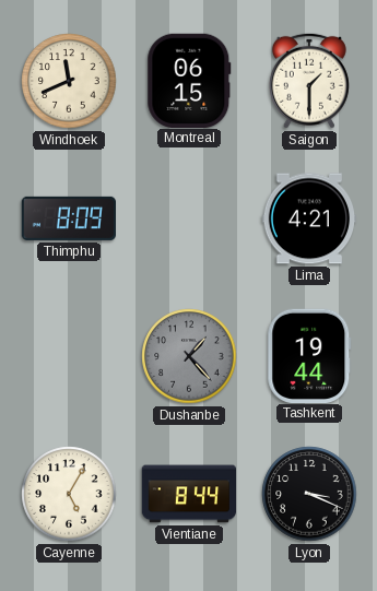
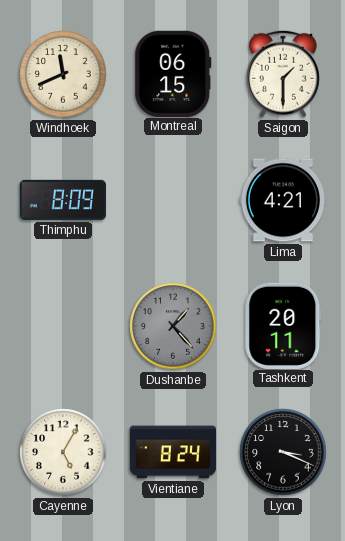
Tashkent: 19:44 -> 20:11 (283, 325)
Vientiane: 8:44 -> 8:24 (173, 452)
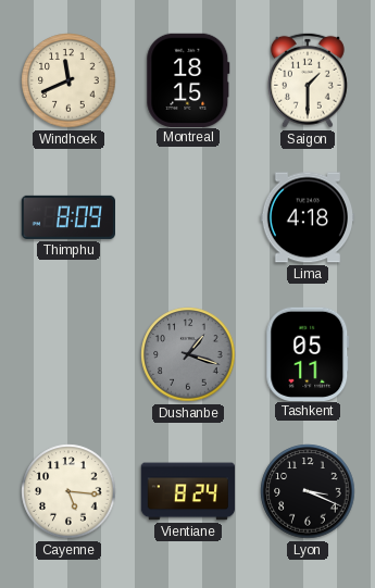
Montreal: 06:15 -> 18:15 (188, 79)
Lima: 4:21 -> 4:18 (307, 217)
Dushanbe: 1:23 -> 1:18 (188, 354)
Tashkent: 20:11 -> 05:11 (308, 353)
Cayenne: 5:05 -> 5:16 (68, 491)
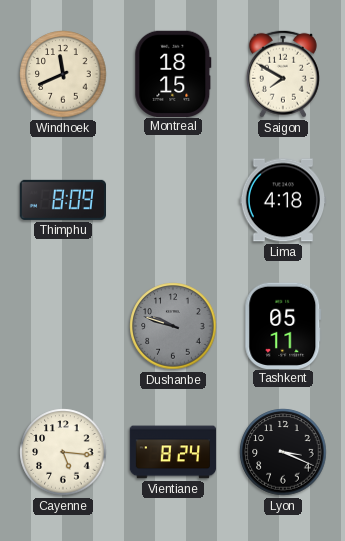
Saigon: 1:30 -> 7:50 (283, 74)
Dushanbe: 1:18 -> 9:48 (173, 326)
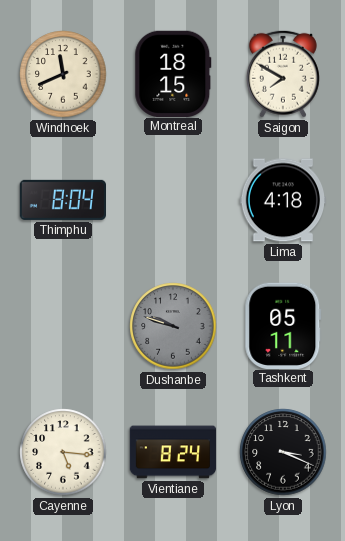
Thimphu: 8:09 -> 8:04 (62, 200)
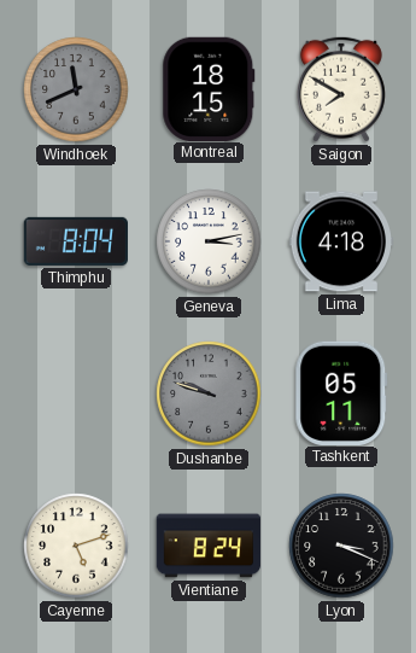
Windhoek dial: cream -> grey (76, 89)
Geneva: none -> 3:13 (209, 241)
Cayenne: 5:16 -> 5:12 (76, 546)
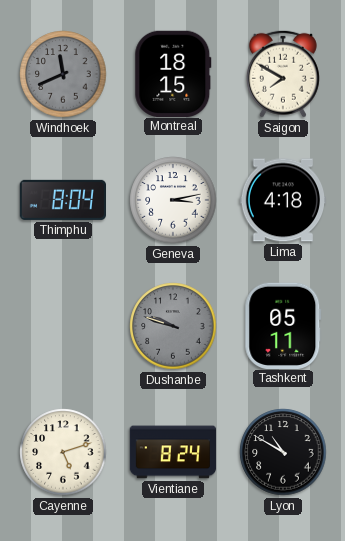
Lyon: 3:19 -> 10:50 (283, 452)
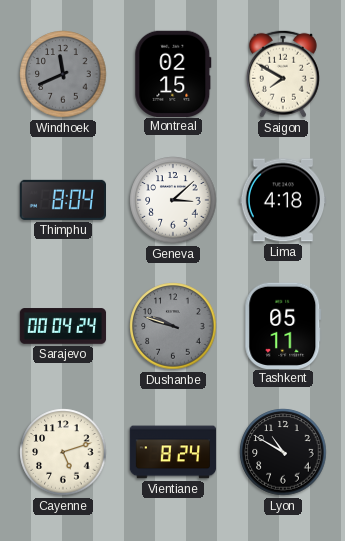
Montreal: 18:15 -> 02:15 (173, 73)
Geneva: 3:13 -> 3:08 (173, 200)
Sarajevo: none -> 00:04 (63, 326)
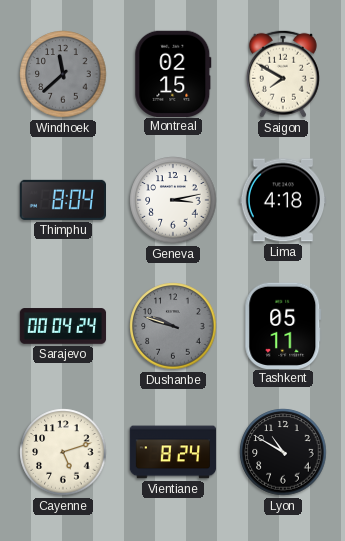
Windhoek: 11:41 -> 11:38 (63, 74)
Geneva: 3:08 -> 3:13 (173, 200)
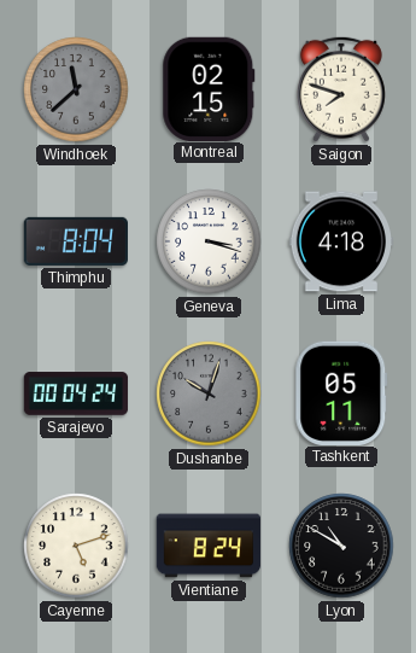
Saigon: 7:50 -> 7:48 (341, 89)
Geneva: 3:13 -> 3:18 (209, 241)
Dushanbe: 9:48 -> 10:03 (209, 393)
